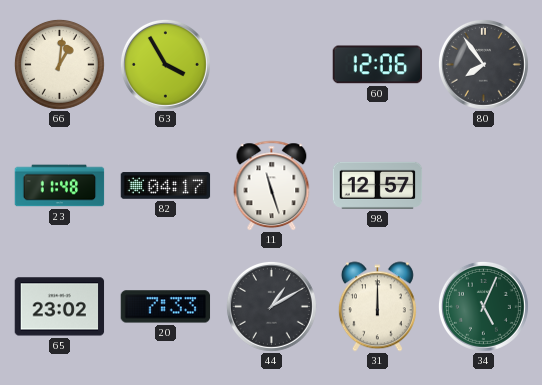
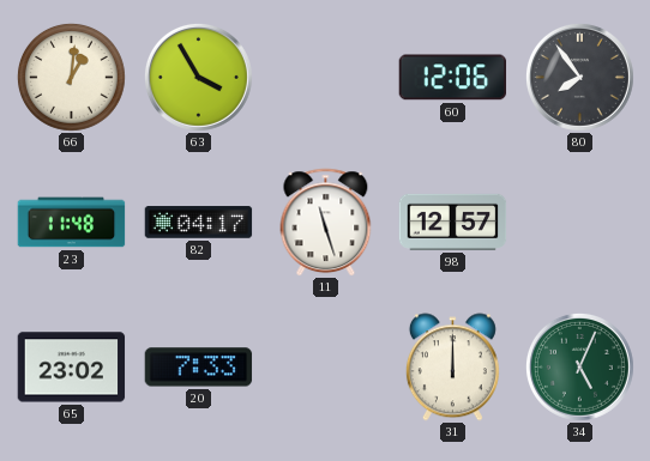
44: 1:10 -> none (271, 306)
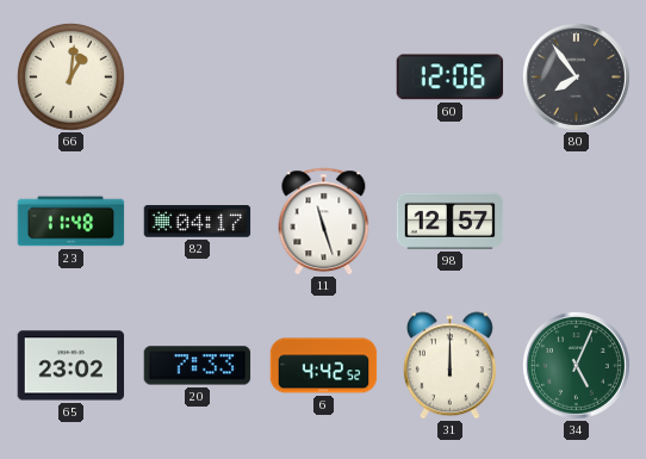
63: 3:55 -> none (198, 77)
6: none -> 4:42 (324, 366)
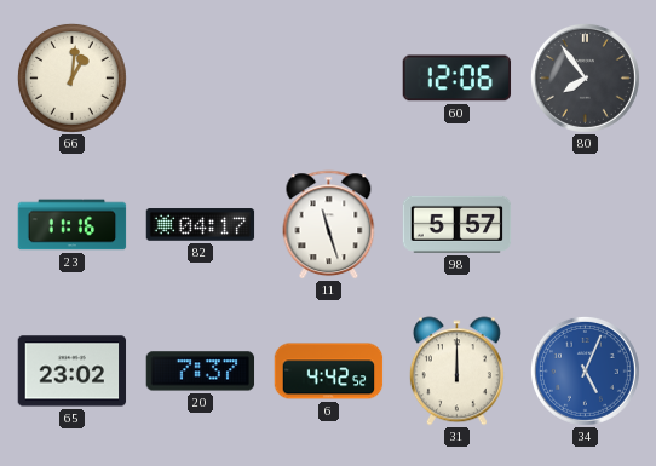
23: 11:48 -> 11:16 (73, 225)
98: 12:57 -> 5:57 (458, 224)
20: 7:33 -> 7:37 (201, 372)
34 dial: green -> blue (585, 370)
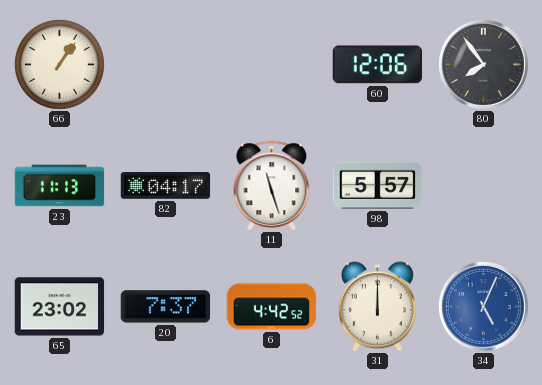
66: 1:01 -> 1:06 (59, 64)
23: 11:16 -> 11:13 (60, 186)
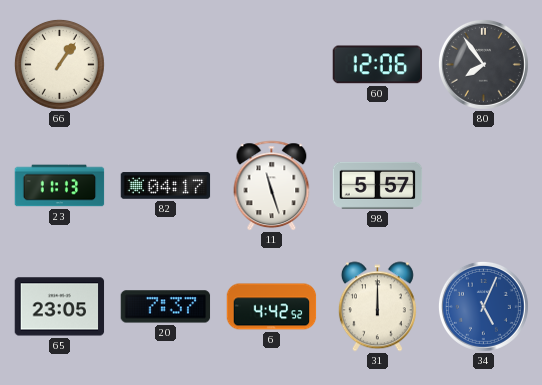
65: 23:02 -> 23:05 (60, 307)
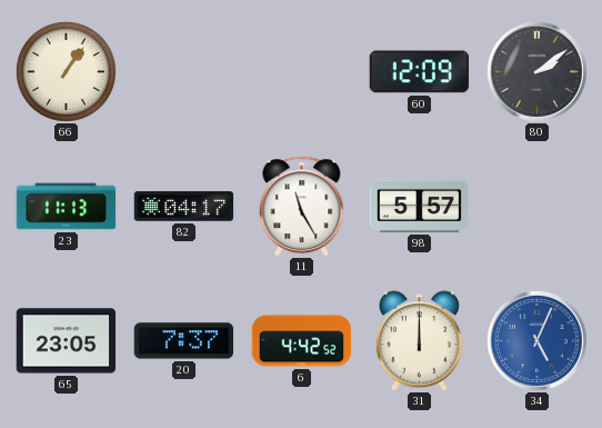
60: 12:06 -> 12:09 (420, 72)
80: 7:54 -> 2:09 (536, 71)
11: 11:27 -> 11:25 (302, 207)
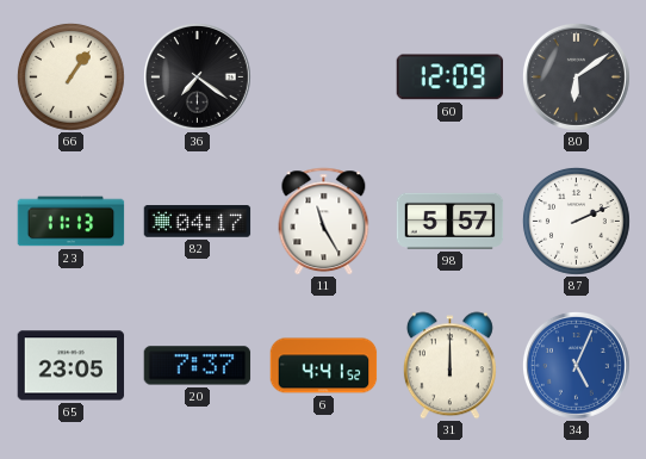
36: none -> 7:21 (197, 76)
80: 2:09 -> 6:09 (576, 76)
87: none -> 2:11 (576, 221)
6: 4:42 -> 4:41 (324, 366)
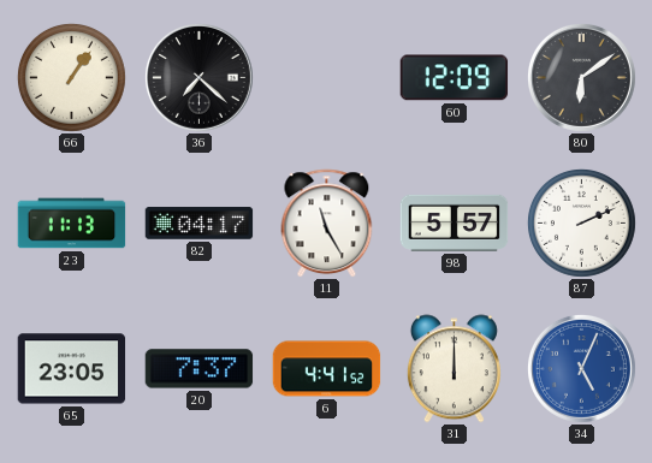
36: 7:21 -> 7:22 (198, 77)
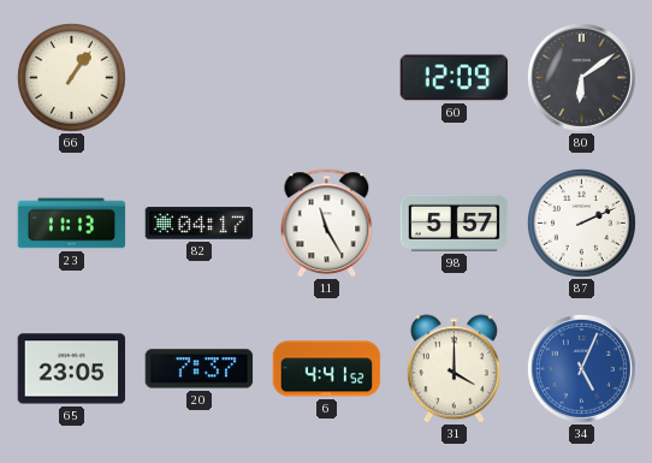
36: 7:22 -> none (198, 77)
31: 12:00 -> 4:00 (454, 369)
